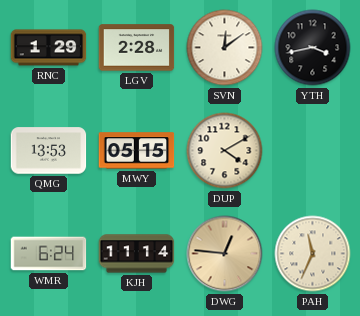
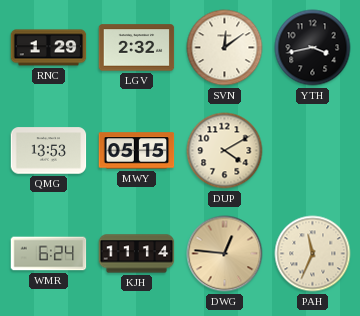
LGV: 2:28 -> 2:32 (137, 48)
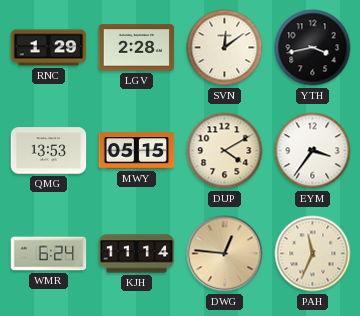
LGV: 2:32 -> 2:28 (137, 48)
EYM: none -> 3:36 (313, 151)
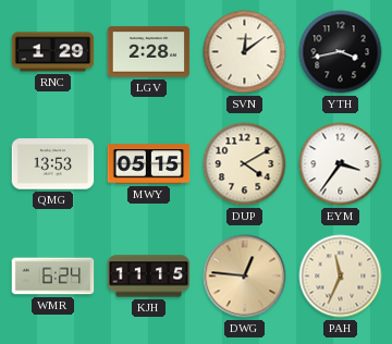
KJH: 11:14 -> 11:15 (149, 277)
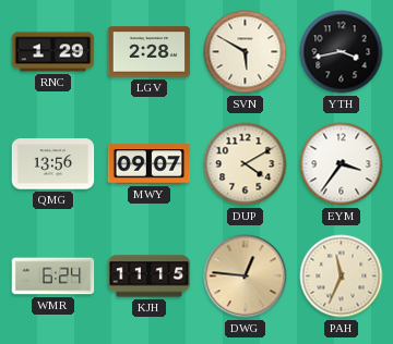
SVN: 12:09 -> 5:50 (246, 52)
QMG: 13:53 -> 13:56 (53, 164)
MWY: 05:15 -> 09:07 (150, 164)
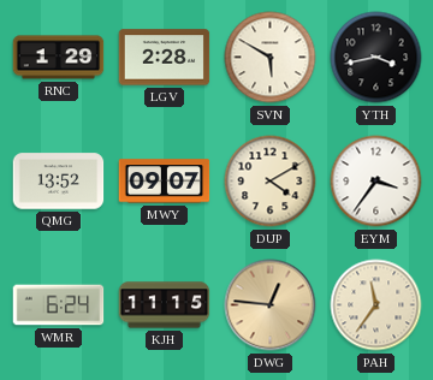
QMG: 13:56 -> 13:52 (59, 182)
PAH: 11:34 -> 11:36 (376, 305)
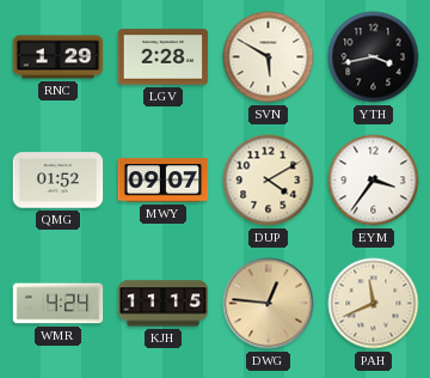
QMG: 13:52 -> 01:52 (59, 181)
WMR: 6:24 -> 4:24 (59, 304)
PAH: 11:36 -> 11:41 (374, 304)
